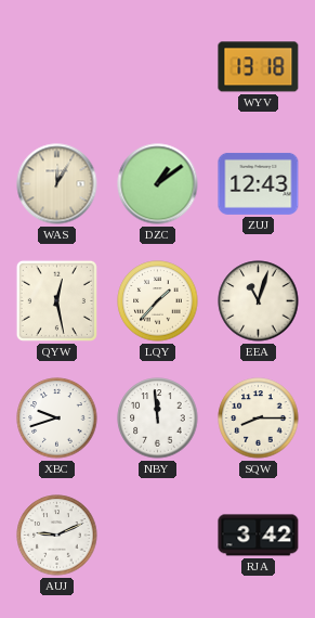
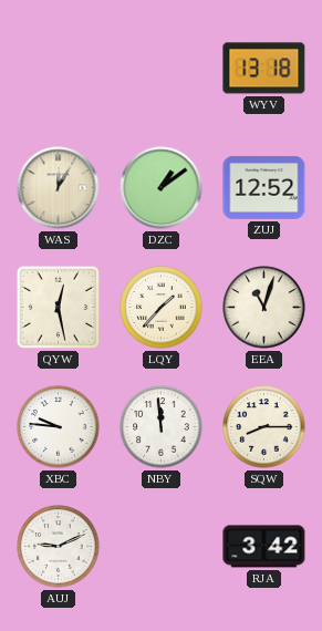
ZUJ: 12:43 -> 12:52 (264, 187)
XBC: 9:42 -> 9:46 (59, 427)
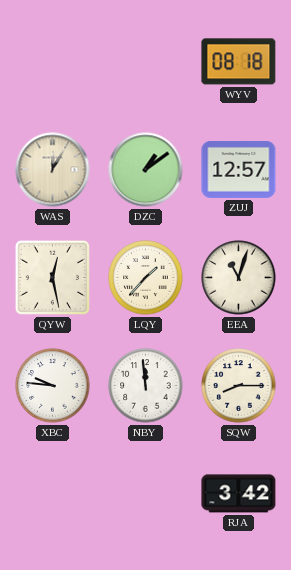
WYV: 13:18 -> 08:18 (239, 62)
ZUJ: 12:52 -> 12:57 (239, 169)
AUJ: 9:11 -> none (59, 547)
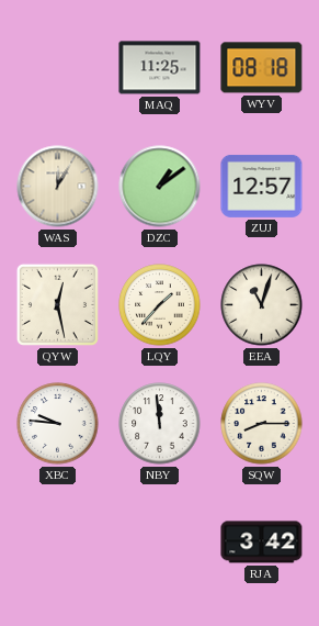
MAQ: none -> 11:25 (160, 68)
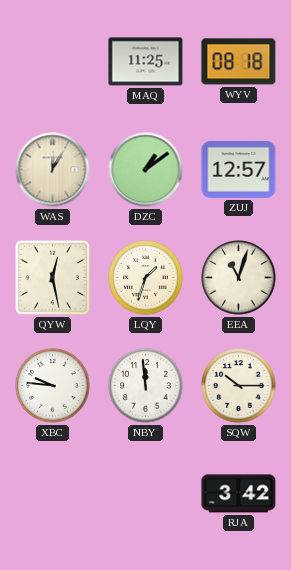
LQY: 1:37 -> 1:33 (146, 278)
SQW: 8:15 -> 10:15 (239, 386)
